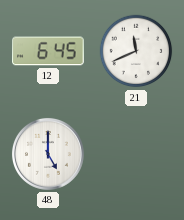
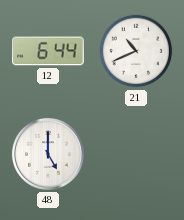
12: 6:45 -> 6:44 (49, 51)
21: 11:41 -> 10:41 (136, 51)
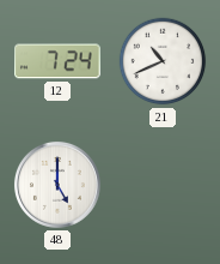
12: 6:44 -> 7:24 (59, 61)
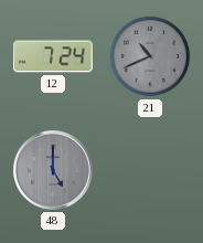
21 dial: white -> grey (150, 56)
48 dial: white -> grey (53, 170)
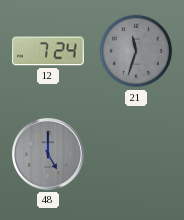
21: 10:41 -> 11:33 (136, 51)
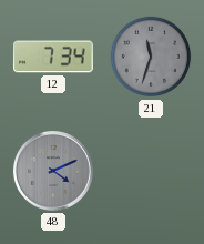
12: 7:24 -> 7:34 (54, 57)
48: 5:00 -> 4:11 (53, 171)
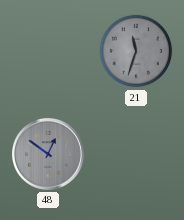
12: 7:34 -> none (54, 57)
48: 4:11 -> 12:51 (48, 154)
